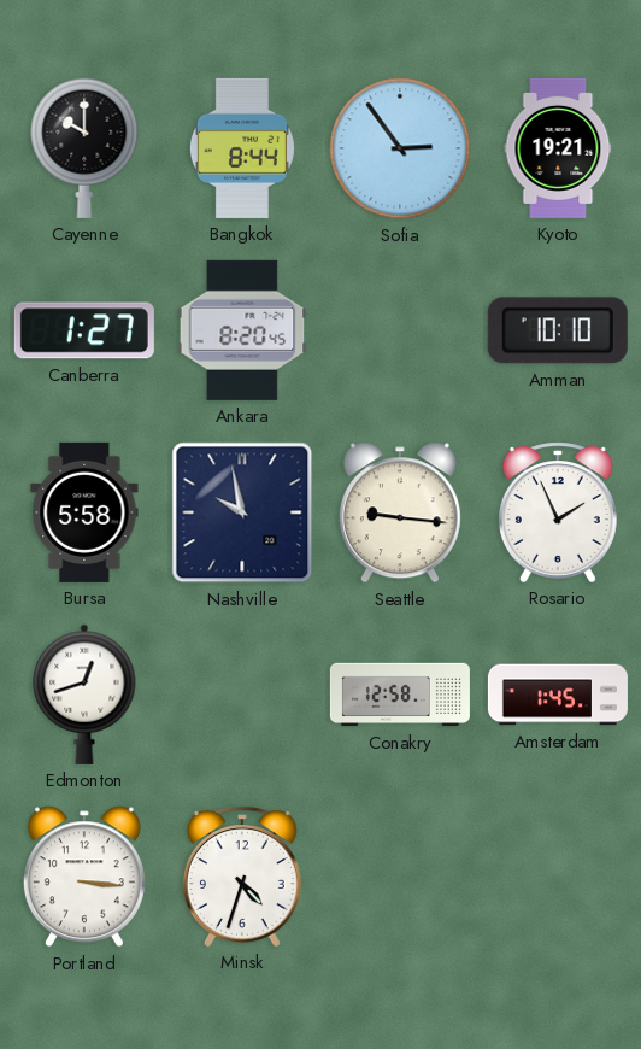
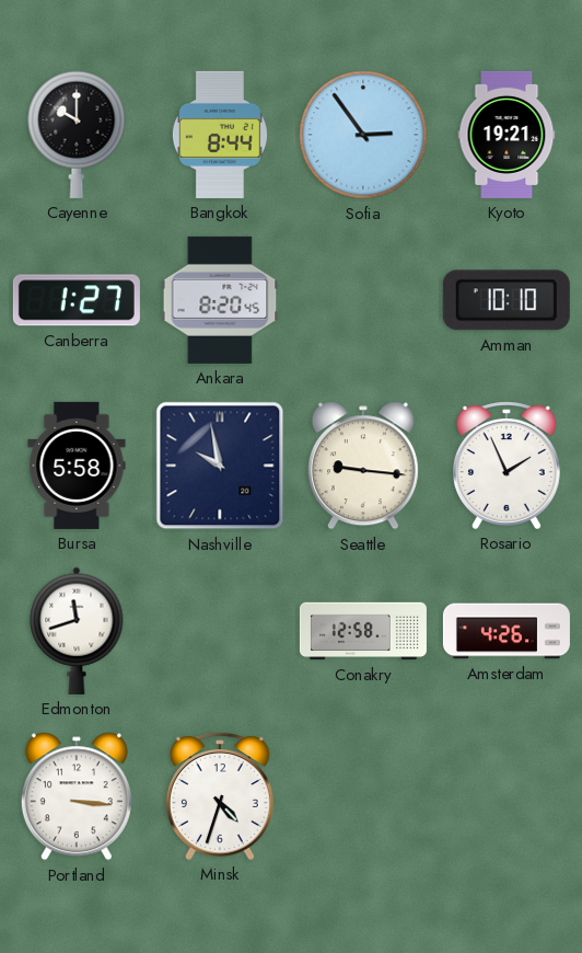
Edmonton: 12:42 -> 11:42 (77, 631)
Amsterdam: 1:45 -> 4:26 (507, 631)
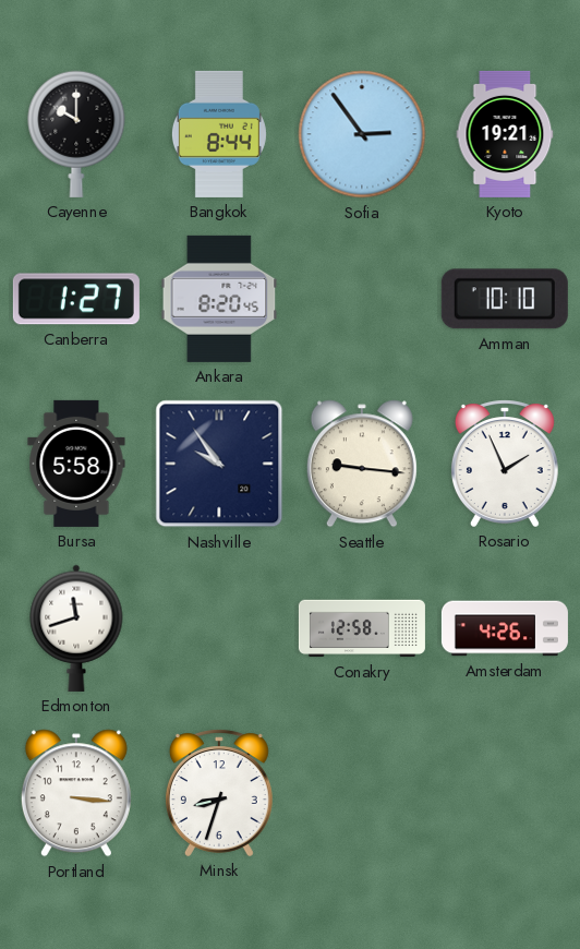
Nashville: 9:58 -> 9:54 (219, 464)
Minsk: 4:33 -> 8:33 (219, 793)
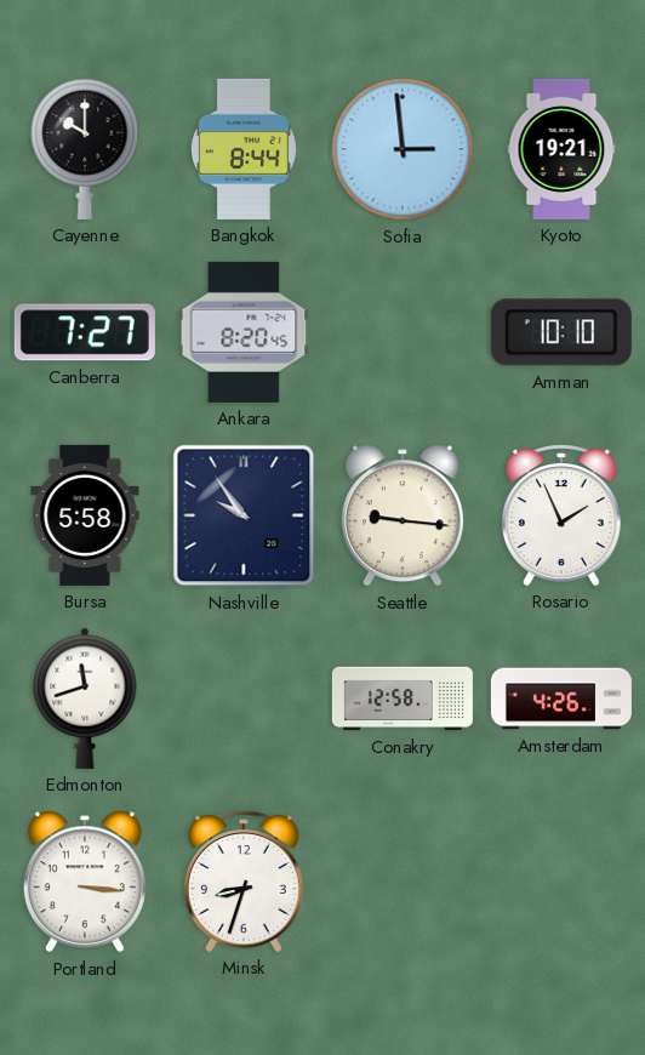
Sofia: 2:54 -> 2:59 (403, 149)
Canberra: 1:27 -> 7:27 (85, 332)
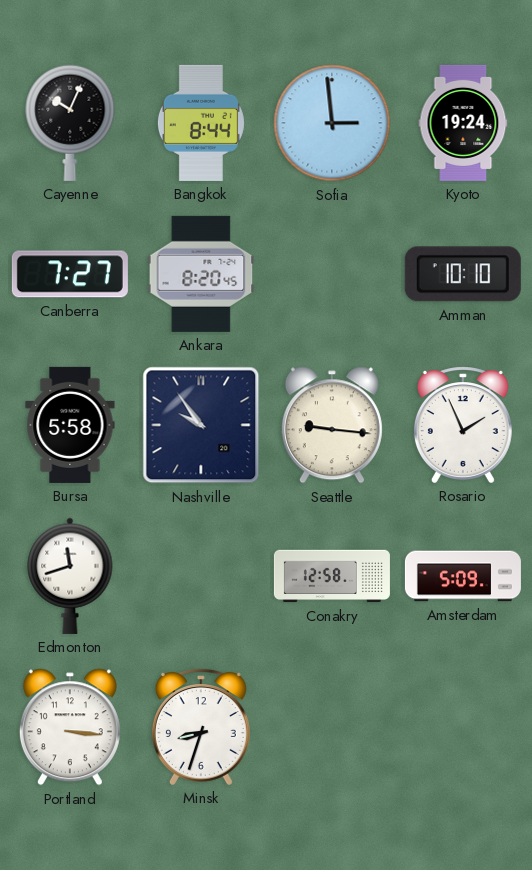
Cayenne: 10:00 -> 10:04 (70, 123)
Kyoto: 19:21 -> 19:24 (463, 123)
Amsterdam: 4:26 -> 5:09 (463, 576)
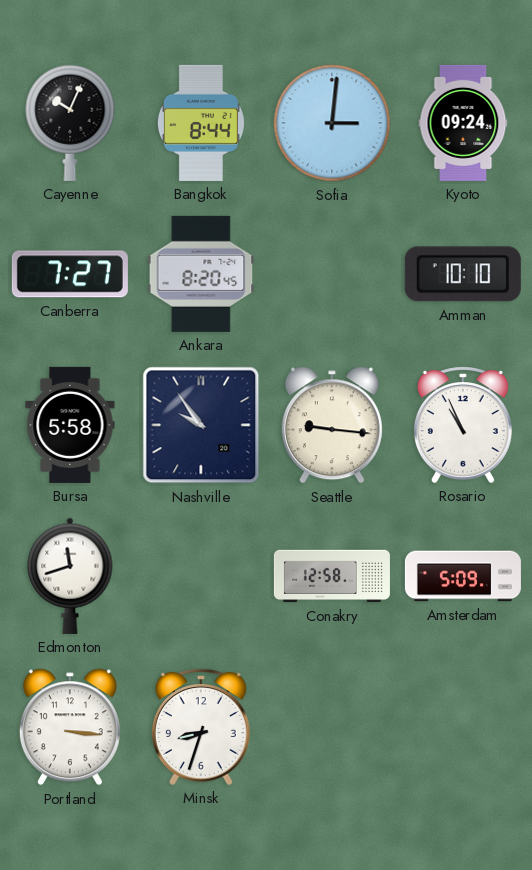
Sofia: 2:59 -> 3:01 (332, 123)
Kyoto: 19:24 -> 09:24 (463, 123)
Rosario: 1:56 -> 10:56 (463, 425)
